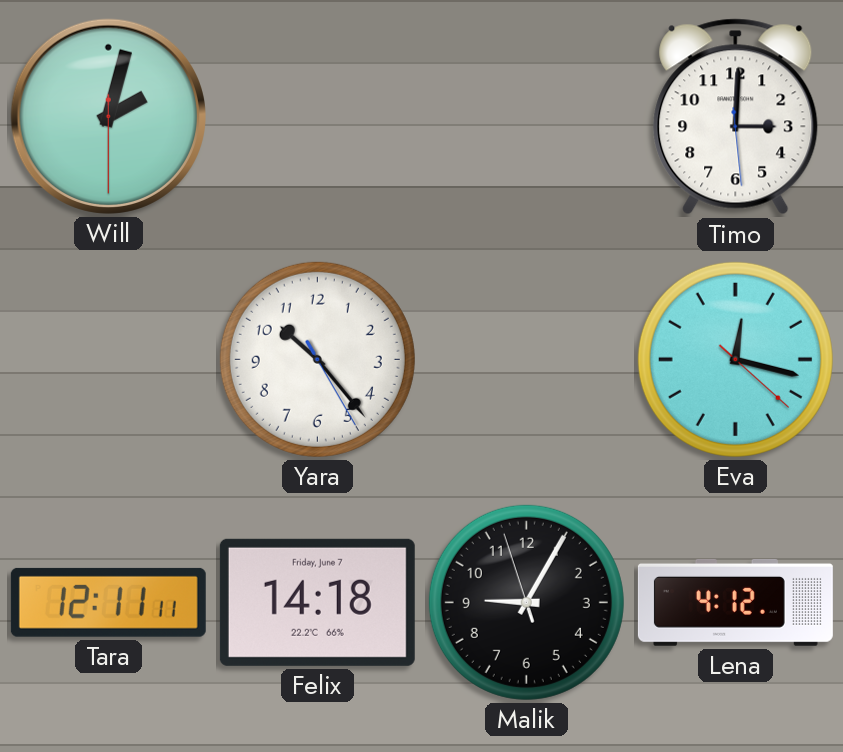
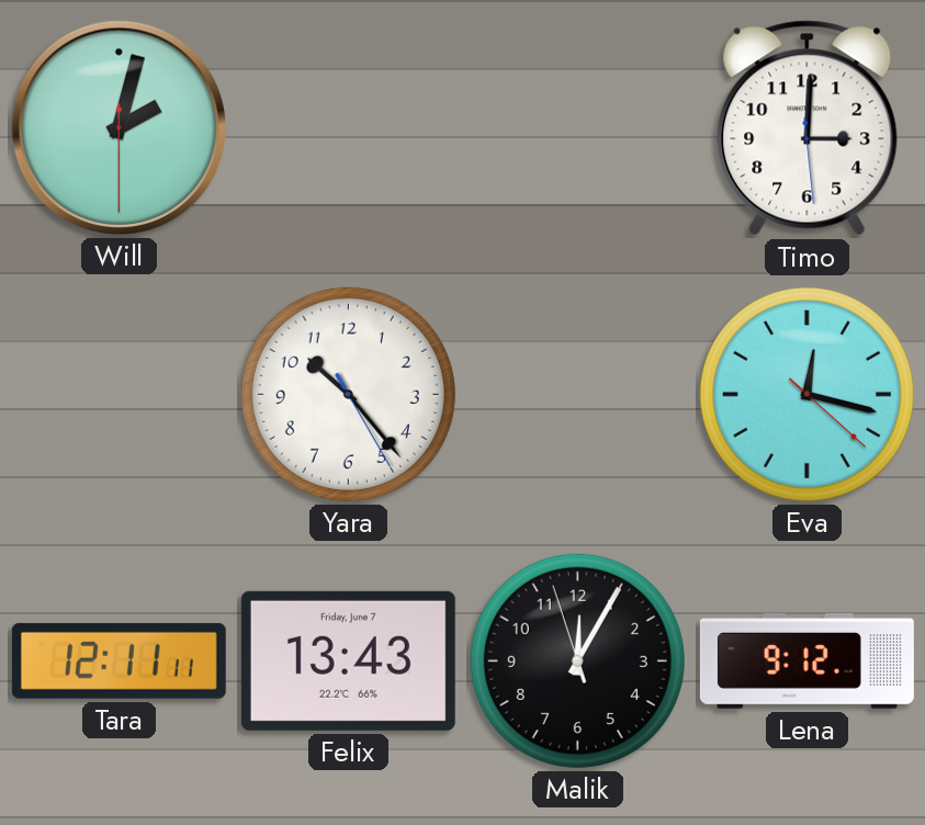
Felix: 14:18 -> 13:43 (348, 660)
Malik: 9:04 -> 12:04 (577, 660)
Lena: 4:12 -> 9:12 (806, 662)
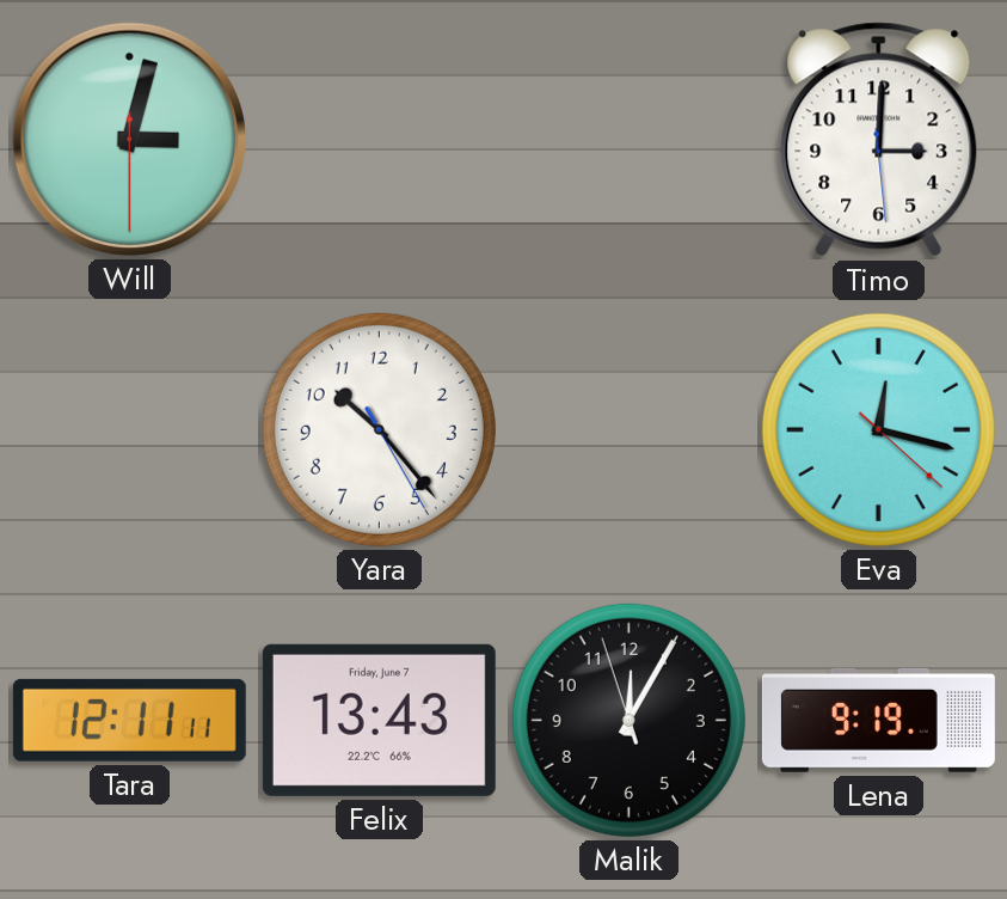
Will: 2:02 -> 3:02 (129, 139)
Lena: 9:12 -> 9:19 (878, 721)
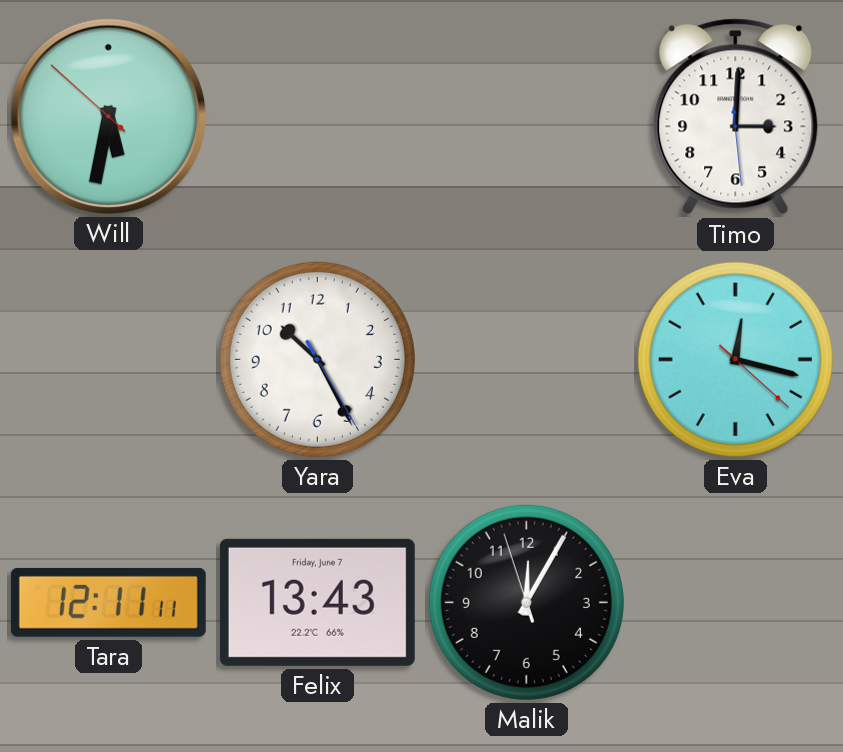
Will: 3:02 -> 5:31 (108, 116)
Yara: 10:23 -> 10:25 (317, 359)
Lena: 9:19 -> none (878, 721)
